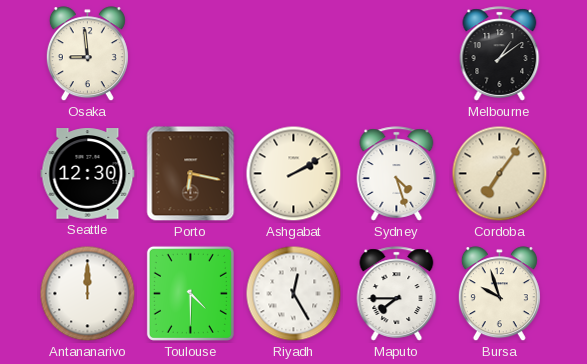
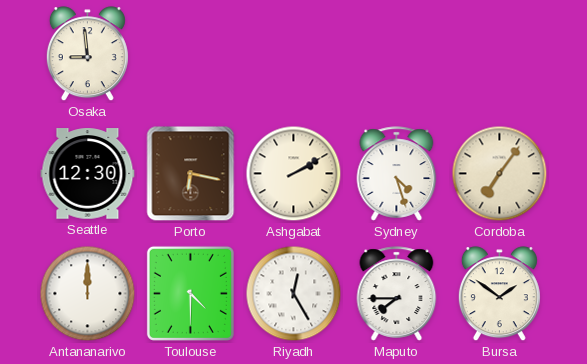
Melbourne: 1:09 -> none (500, 54)
Bursa: 9:57 -> 1:51 (499, 294)
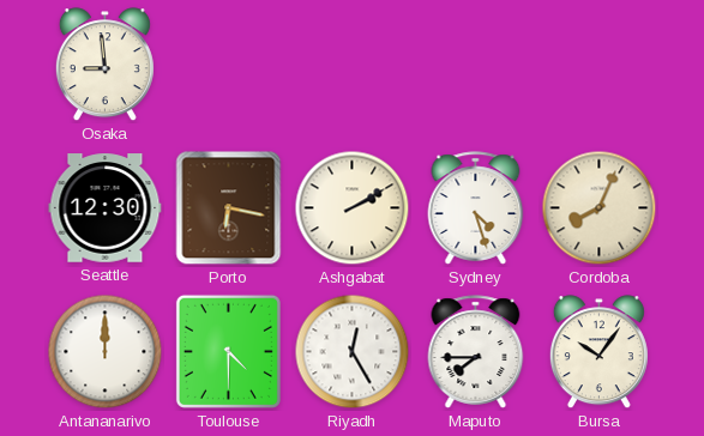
Cordoba: 7:06 -> 8:04 (600, 208)
Bursa: 1:51 -> 10:06 (598, 352)
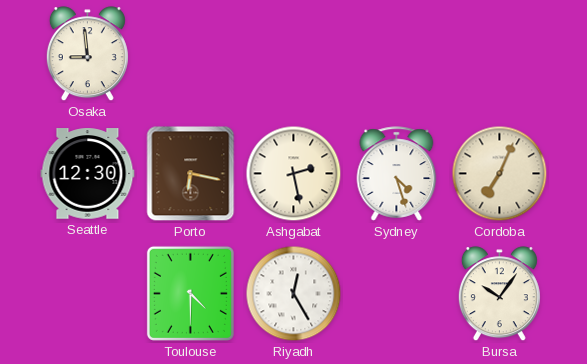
Ashgabat: 2:10 -> 2:28 (294, 174)
Cordoba: 8:04 -> 7:04 (500, 174)
Antananarivo: 12:00 -> none (106, 352)
Maputo: 7:45 -> none (476, 352)
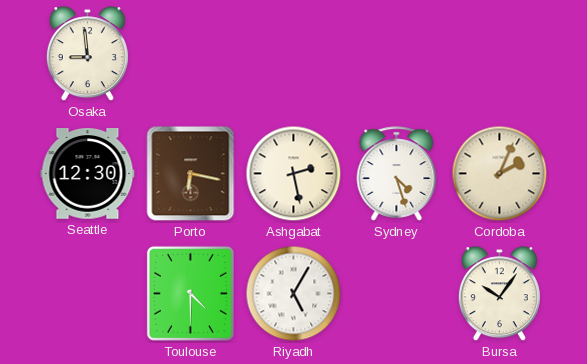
Cordoba: 7:04 -> 2:04 (500, 174)
Riyadh: 12:25 -> 5:05 (294, 294)
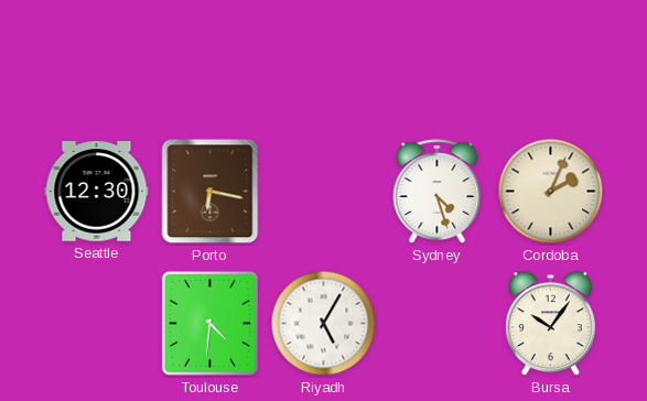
Osaka: 8:59 -> none (87, 54)
Ashgabat: 2:28 -> none (294, 174)
Toulouse: 4:30 -> 4:31 (209, 323)
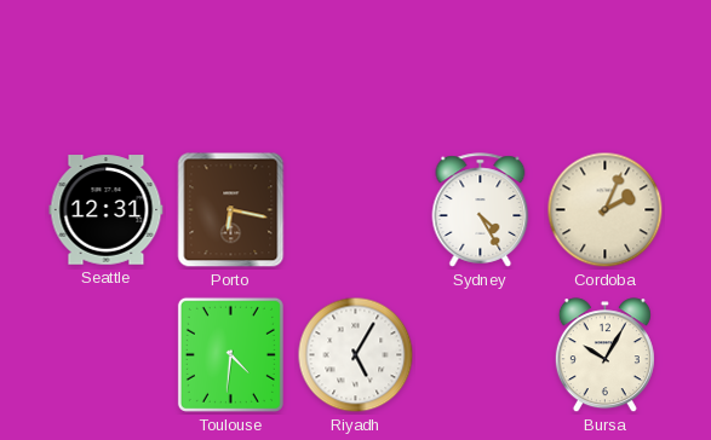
Seattle: 12:30 -> 12:31 (107, 210)
Sydney: 4:27 -> 4:25 (481, 210)
Bursa: 10:06 -> 10:05 (604, 355)
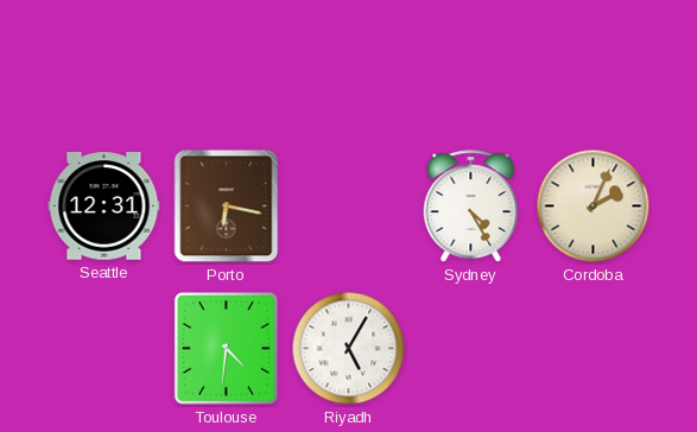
Bursa: 10:05 -> none (604, 355)
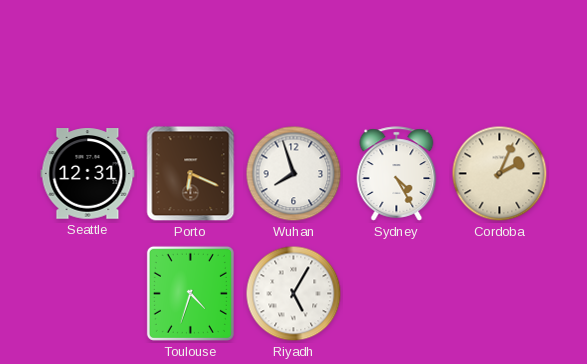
Porto: 6:17 -> 6:19 (191, 174)
Wuhan: none -> 7:57 (294, 174)
Toulouse: 4:31 -> 4:33 (190, 293)
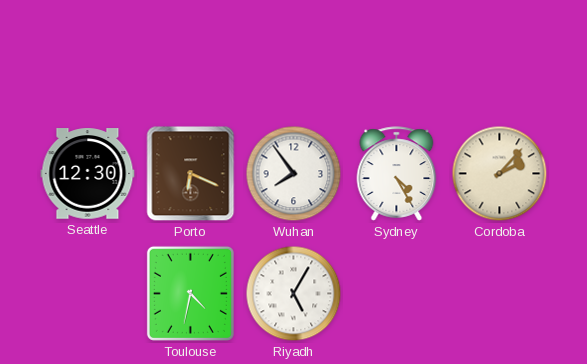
Seattle: 12:31 -> 12:30 (88, 174)
Wuhan: 7:57 -> 7:54 (294, 174)
Cordoba: 2:04 -> 2:07 (500, 174)
Toulouse: 4:33 -> 4:32 (190, 293)
